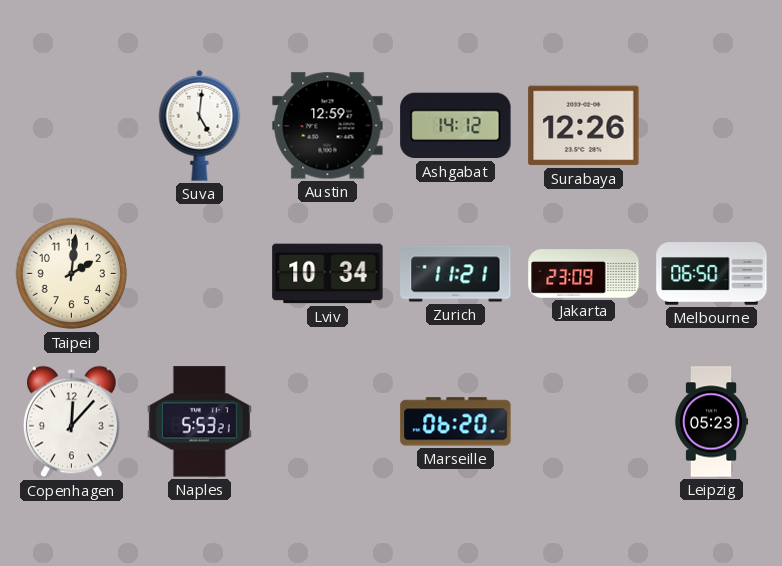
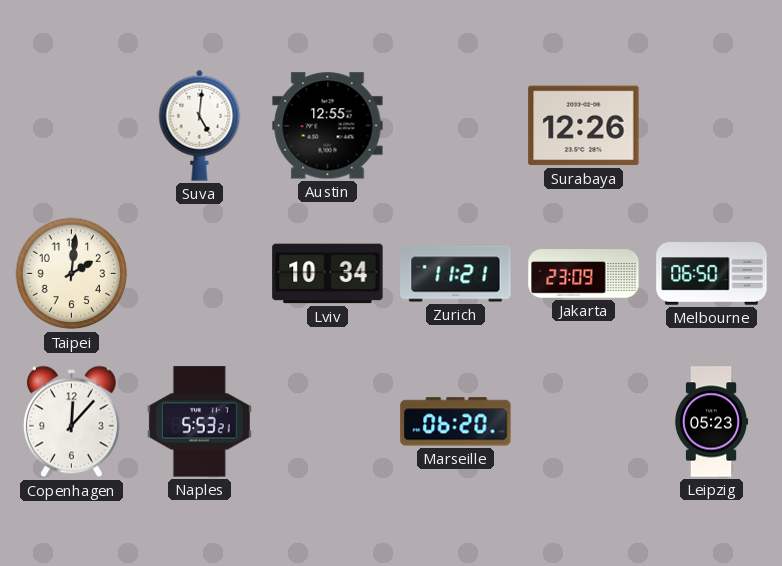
Austin: 12:59 -> 12:55 (328, 126)
Ashgabat: 14:12 -> none (456, 126)
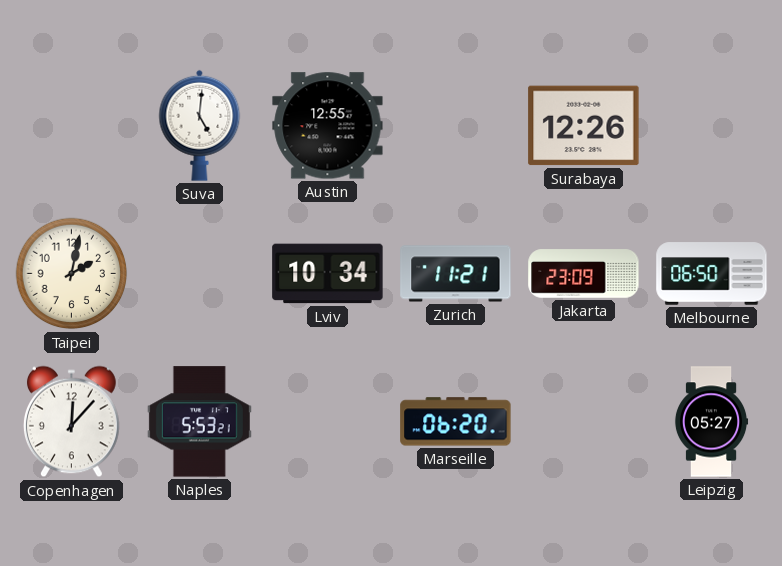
Taipei: 2:01 -> 2:02 (72, 274)
Leipzig: 05:23 -> 05:27 (711, 422)
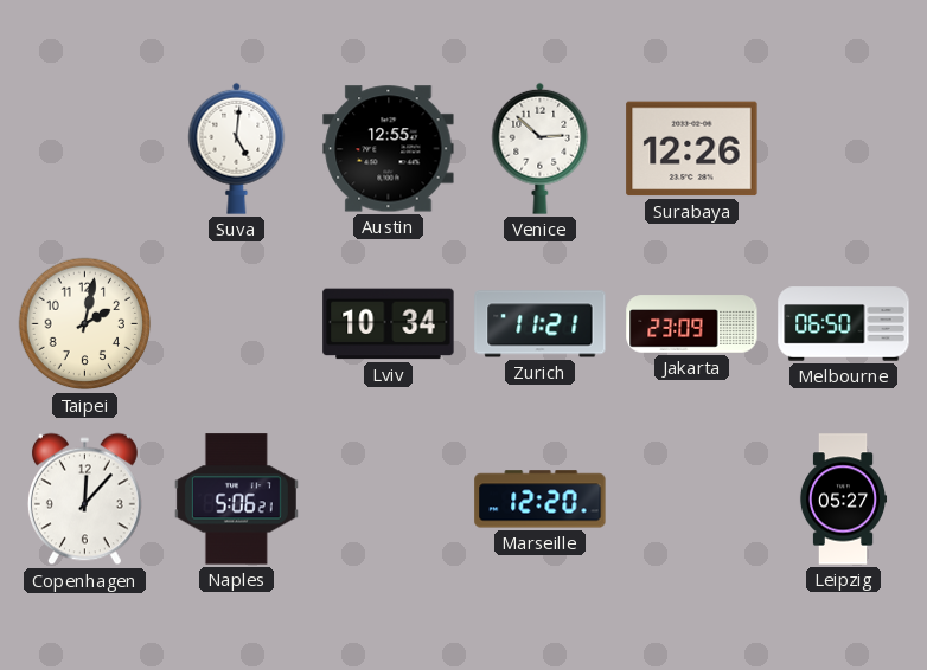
Venice: none -> 2:52 (541, 148)
Naples: 5:53 -> 5:06 (236, 500)
Marseille: 06:20 -> 12:20 (541, 500)
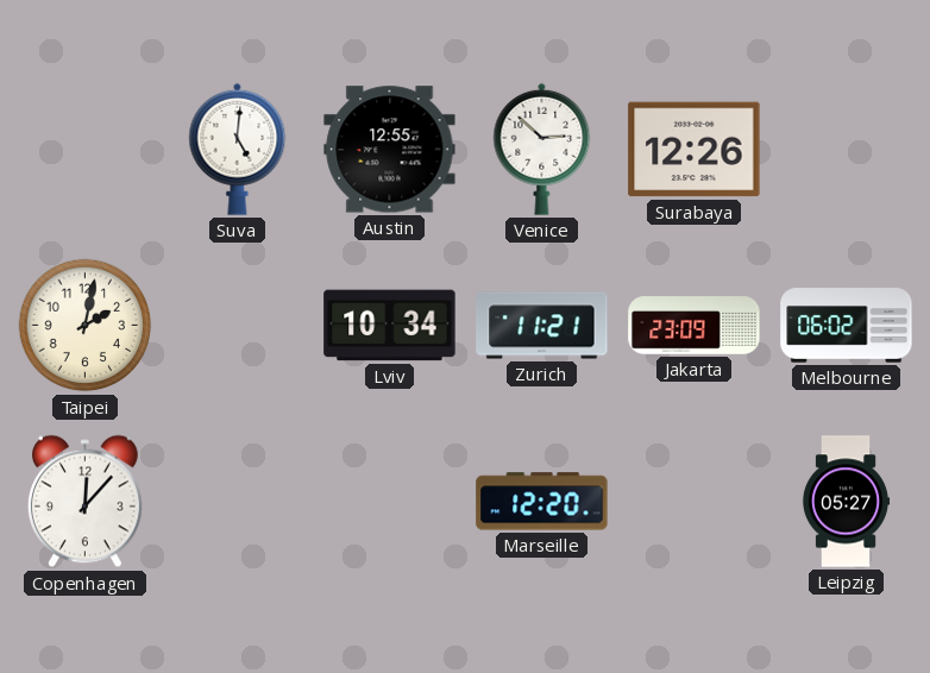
Melbourne: 06:50 -> 06:02 (847, 326)
Naples: 5:06 -> none (236, 500)
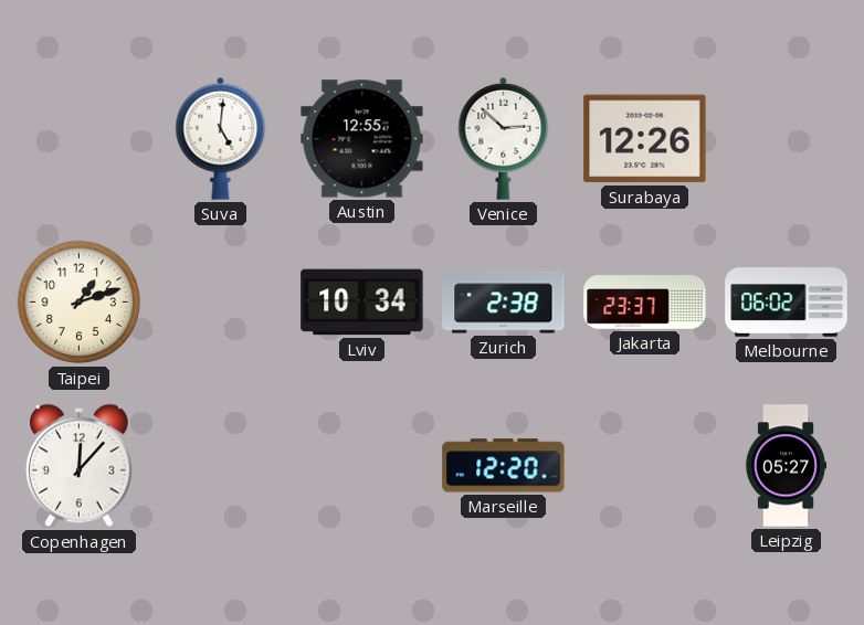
Taipei: 2:02 -> 1:12 (80, 303)
Zurich: 11:21 -> 2:38 (504, 303)
Jakarta: 23:09 -> 23:37 (645, 303)
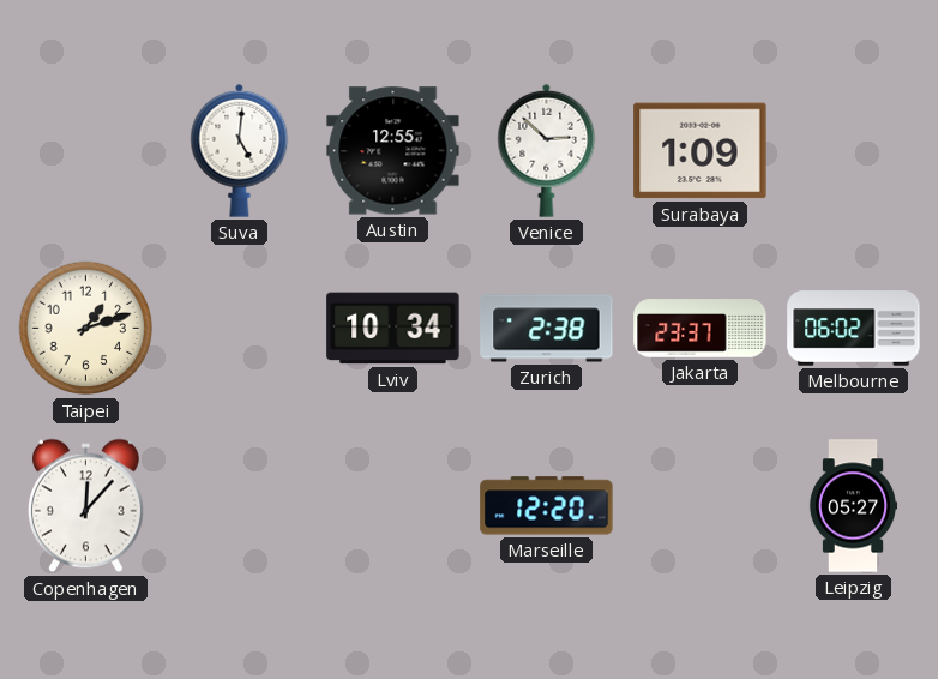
Surabaya: 12:26 -> 1:09 (701, 151)
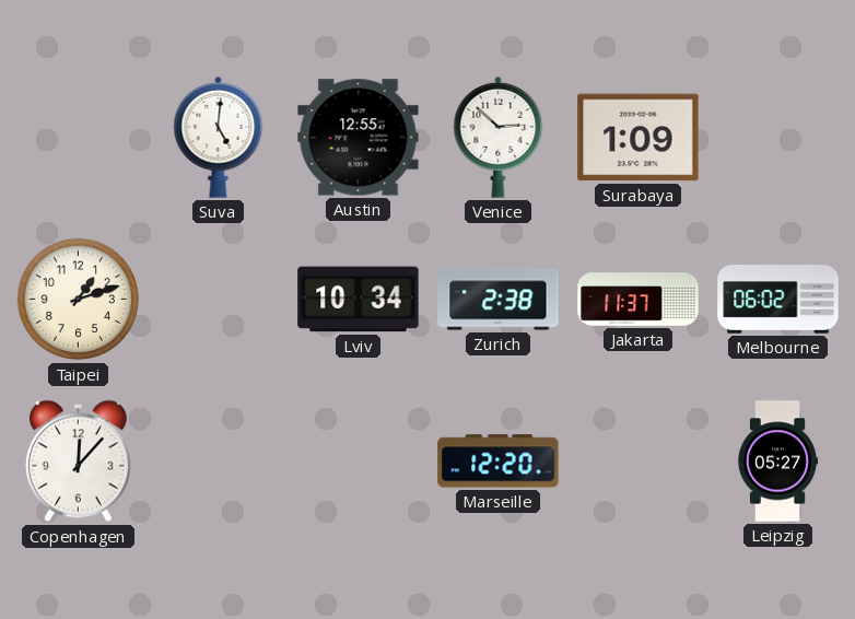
Jakarta: 23:37 -> 11:37 (639, 300)
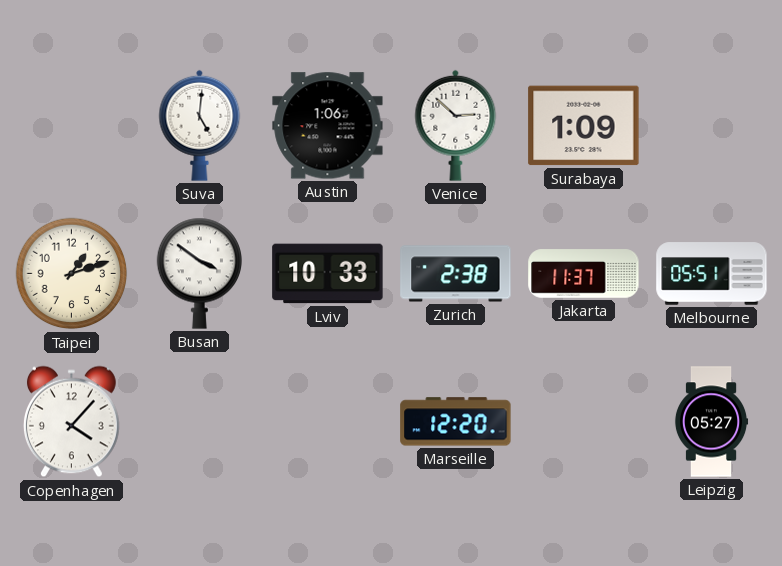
Austin: 12:55 -> 1:06 (328, 126)
Busan: none -> 3:51 (199, 273)
Lviv: 10:34 -> 10:33 (328, 274)
Melbourne: 06:02 -> 05:51 (712, 274)
Copenhagen: 12:07 -> 4:07 (71, 422)
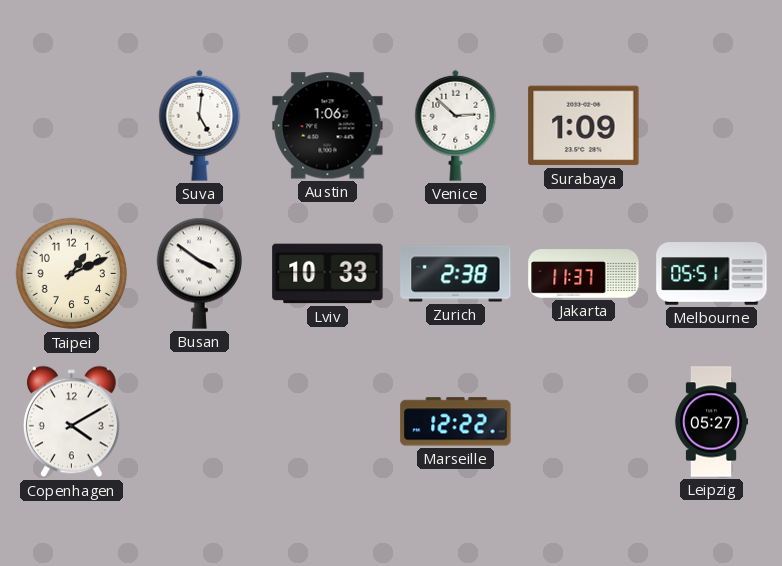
Taipei: 1:12 -> 1:11 (72, 274)
Copenhagen: 4:07 -> 4:10 (71, 422)
Marseille: 12:20 -> 12:22 (456, 422)
